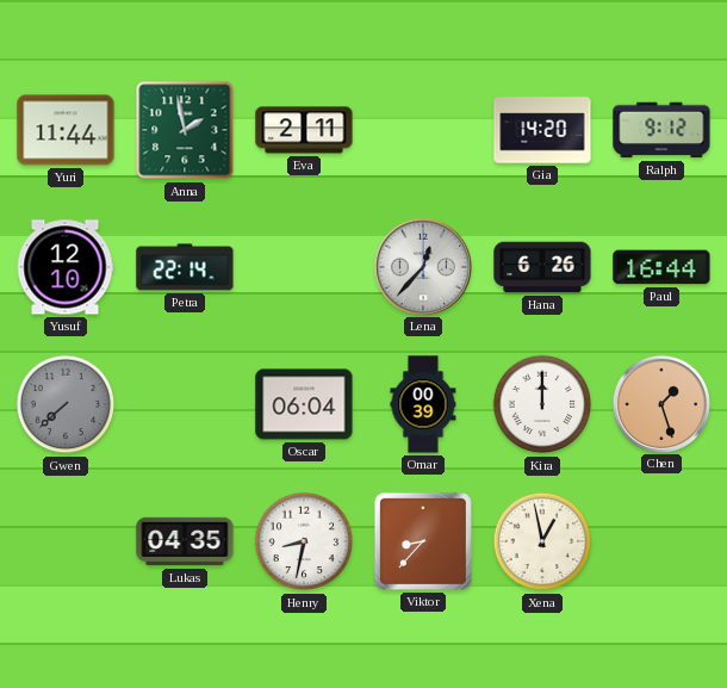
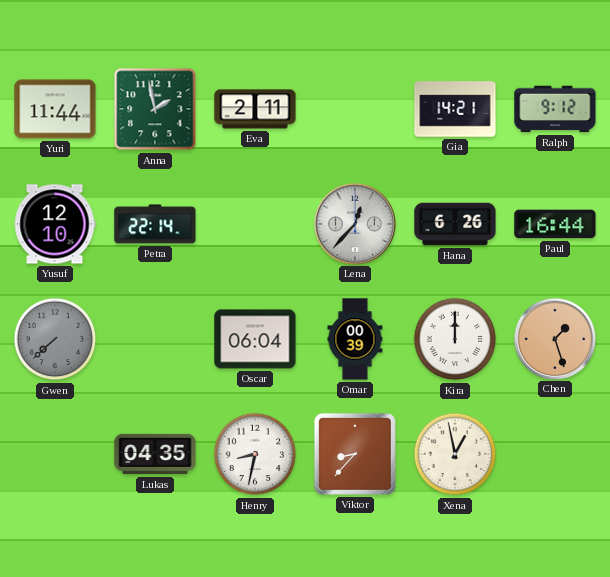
Gia: 14:20 -> 14:21 (455, 109)
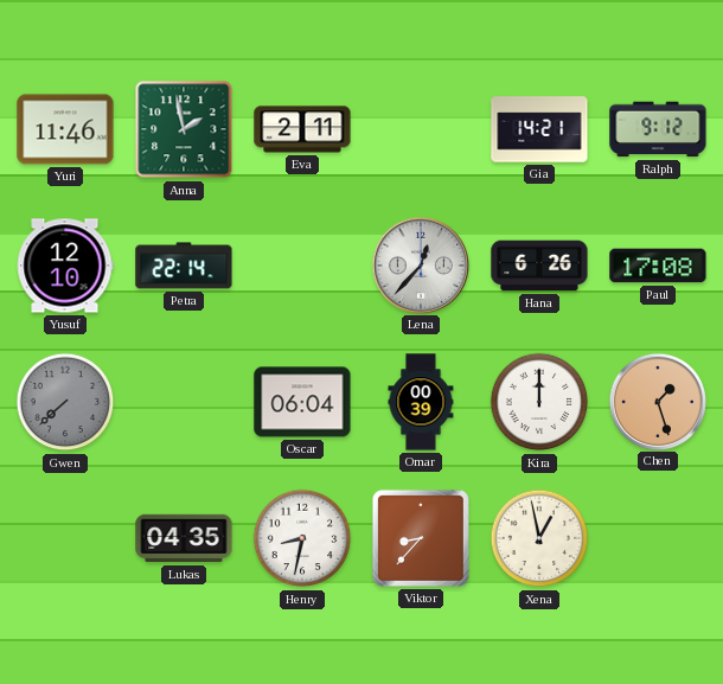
Yuri: 11:44 -> 11:46 (65, 129)
Paul: 16:44 -> 17:08 (658, 266)
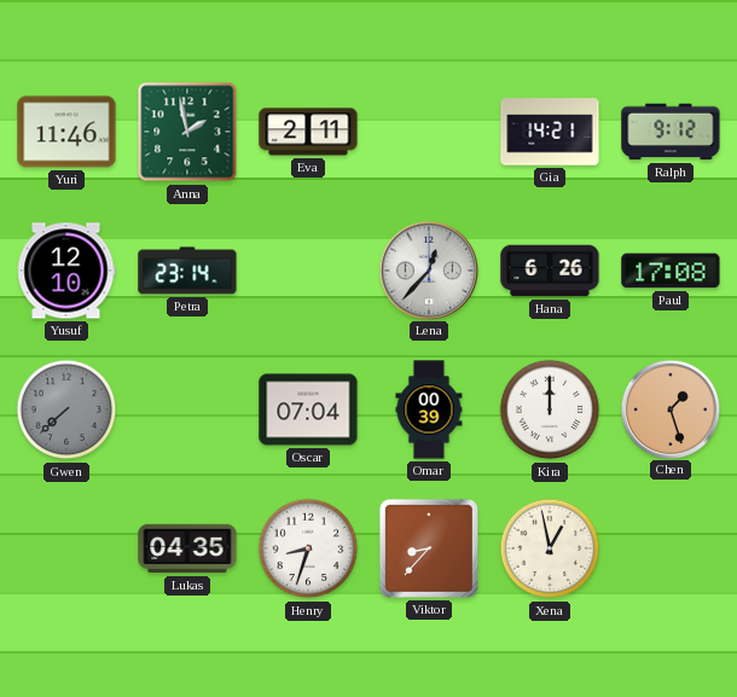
Petra: 22:14 -> 23:14 (187, 271)
Oscar: 06:04 -> 07:04 (308, 410)
Henry: 8:32 -> 8:33 (308, 548)
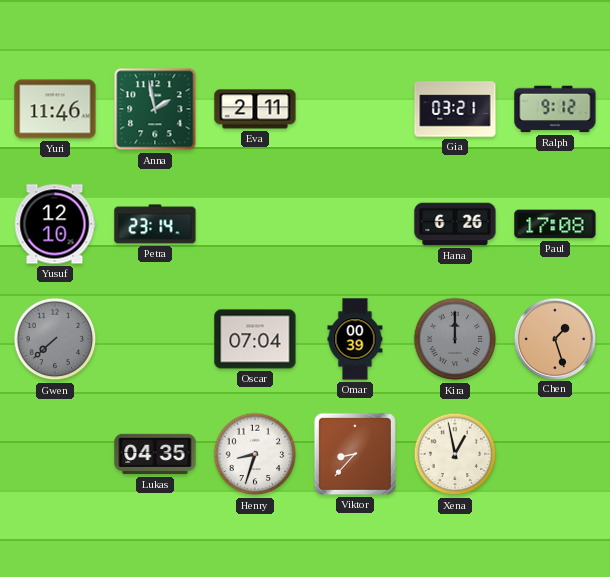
Gia: 14:21 -> 03:21 (455, 109)
Lena: 12:37 -> none (428, 269)
Kira dial: white -> grey (455, 339)
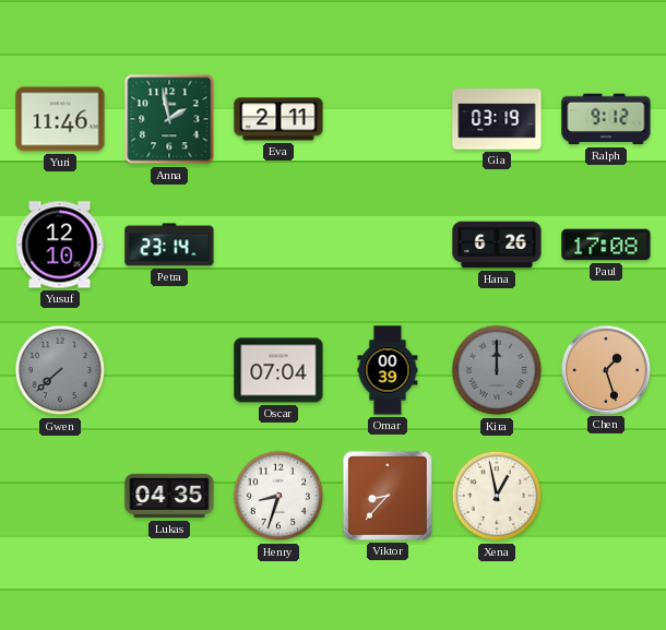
Gia: 03:21 -> 03:19 (497, 119)
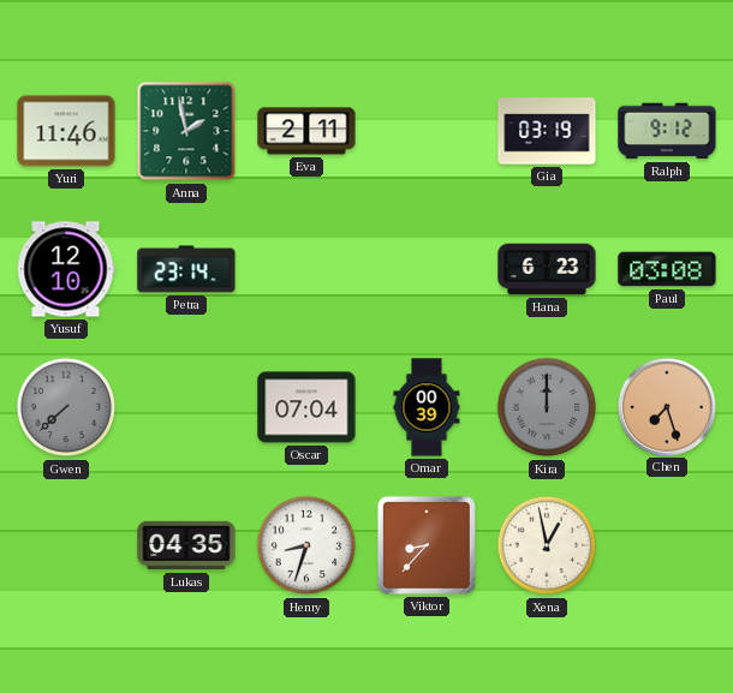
Hana: 6:26 -> 6:23 (547, 269)
Paul: 17:08 -> 03:08 (667, 269)
Chen: 1:27 -> 7:27 (666, 406)
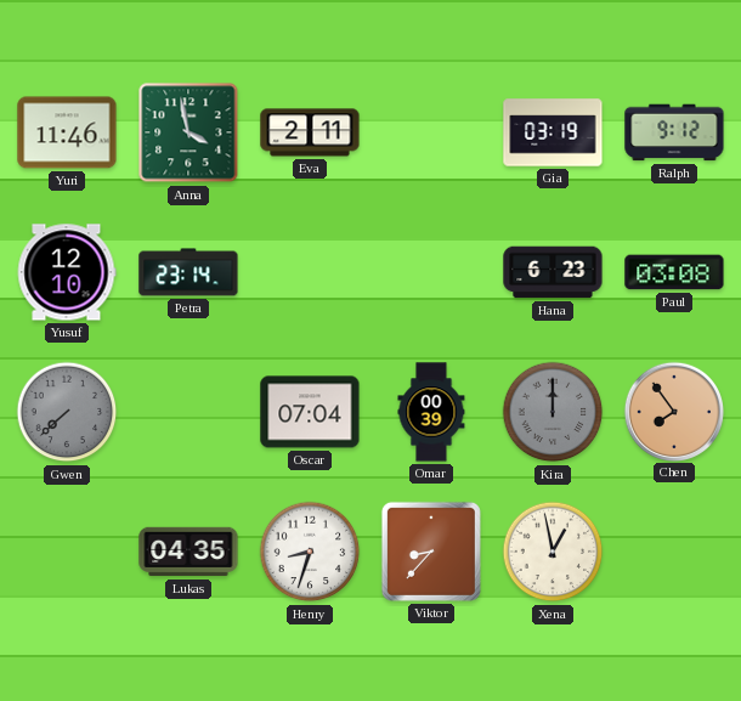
Anna: 1:58 -> 3:58 (188, 132)
Chen: 7:27 -> 7:54 (673, 411)
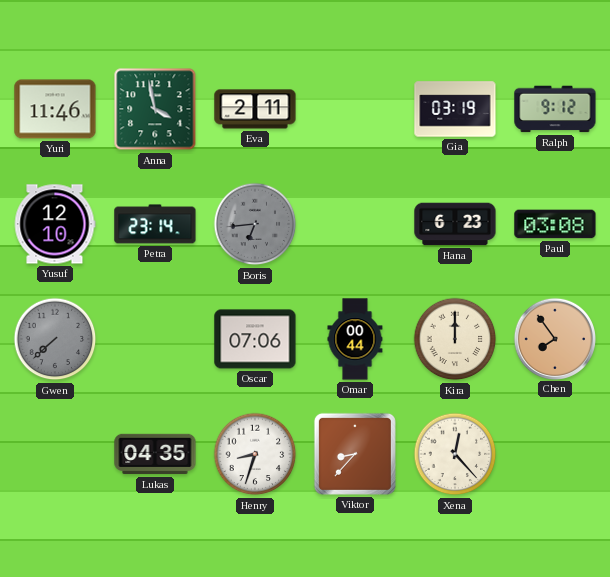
Boris: none -> 6:44 (255, 224)
Oscar: 07:04 -> 07:06 (255, 339)
Omar: 00:39 -> 00:44 (355, 339)
Kira dial: grey -> cream (455, 339)
Xena: 12:58 -> 12:23 (455, 454)
